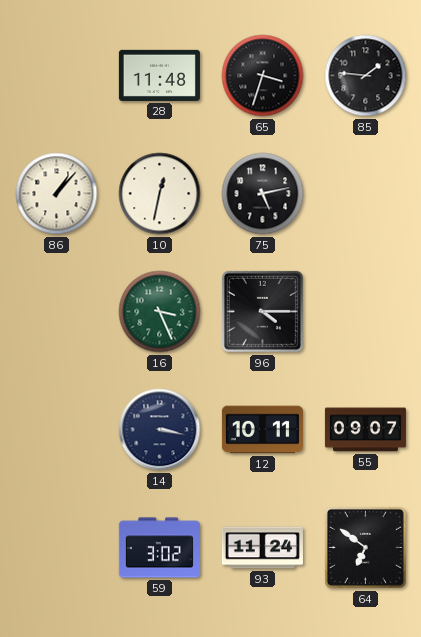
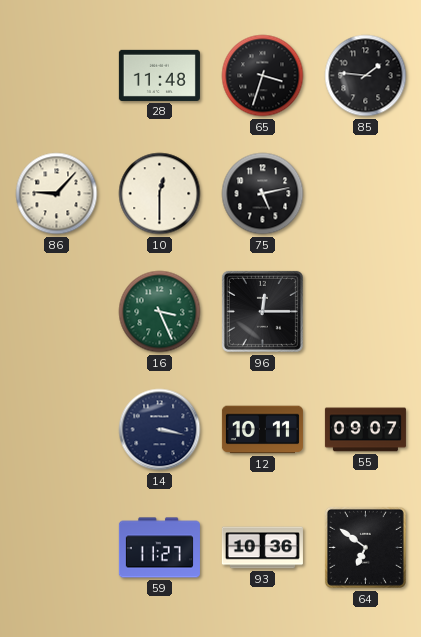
86: 1:07 -> 9:07 (57, 194)
10: 12:32 -> 12:30 (160, 194)
96: 4:15 -> 12:15 (262, 311)
59: 3:02 -> 11:27 (159, 548)
93: 11:24 -> 10:36 (262, 548)
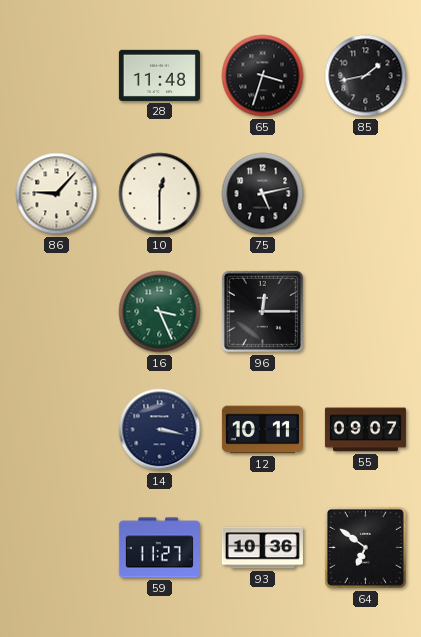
85: 1:46 -> 1:43 (366, 76)
